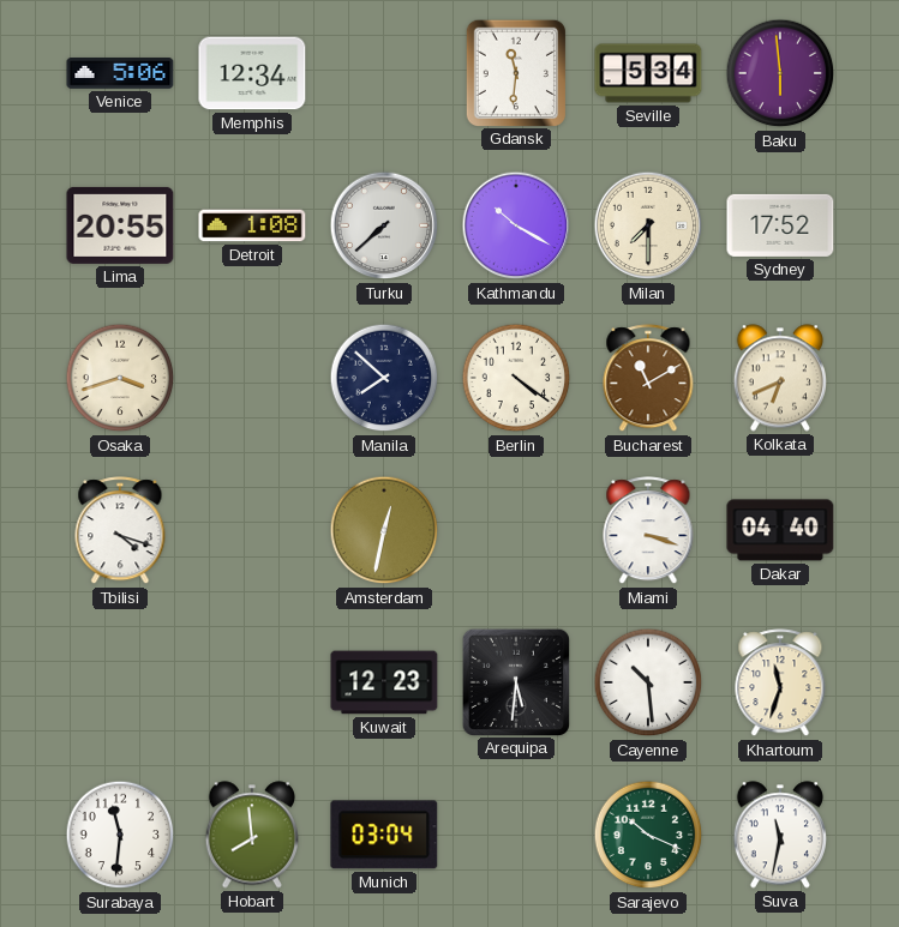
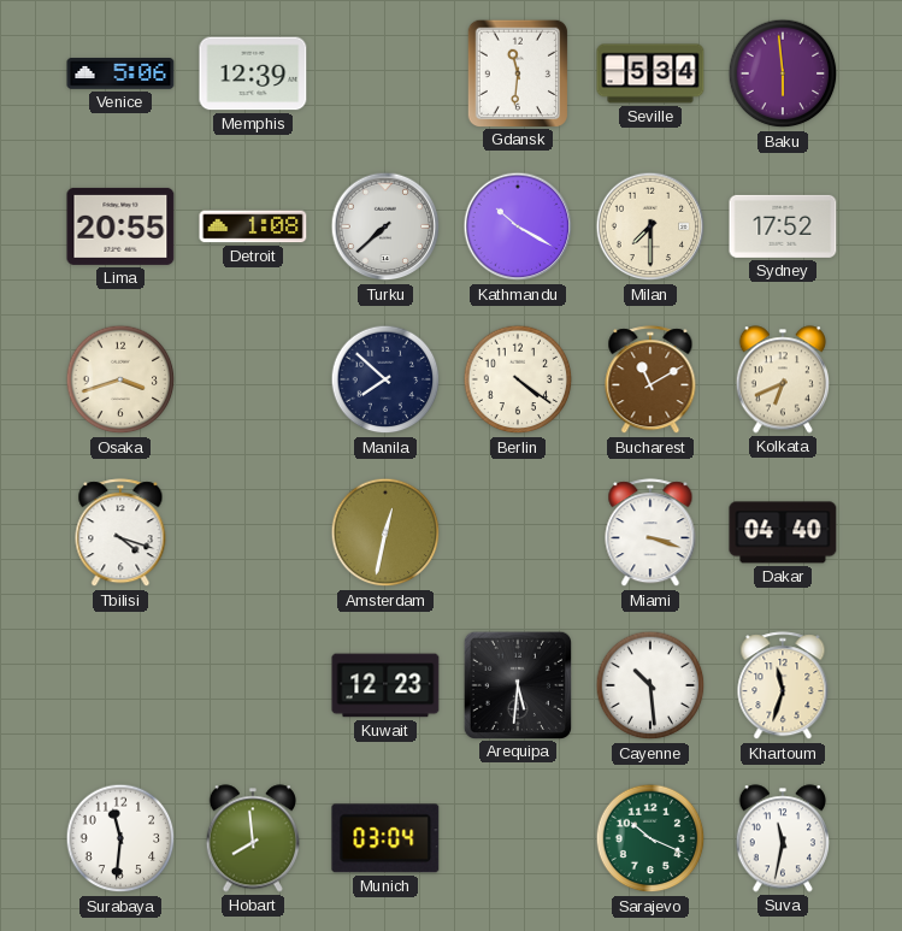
Memphis: 12:34 -> 12:39 (253, 73)
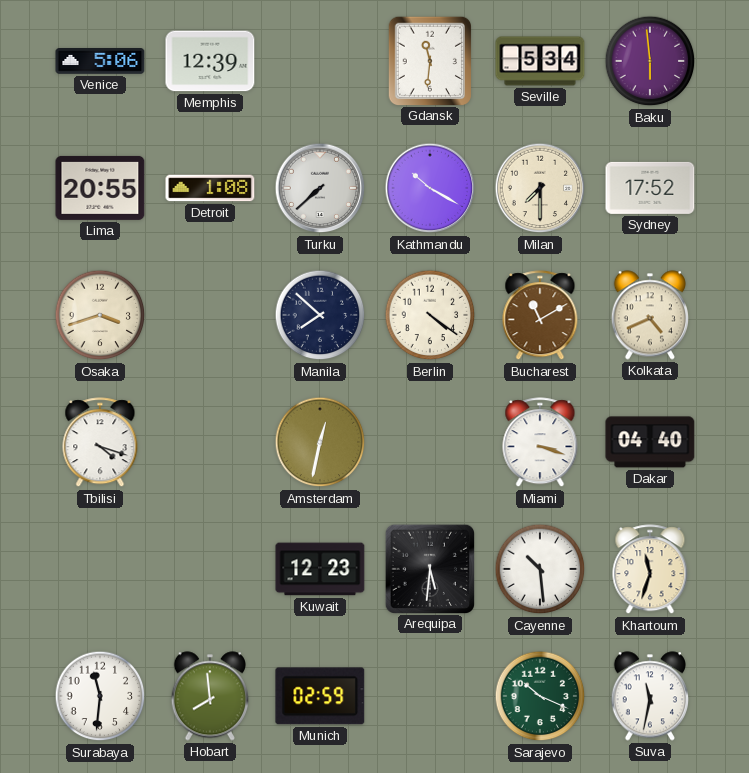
Kolkata: 6:41 -> 4:41 (649, 315)
Munich: 03:04 -> 02:59 (320, 696)
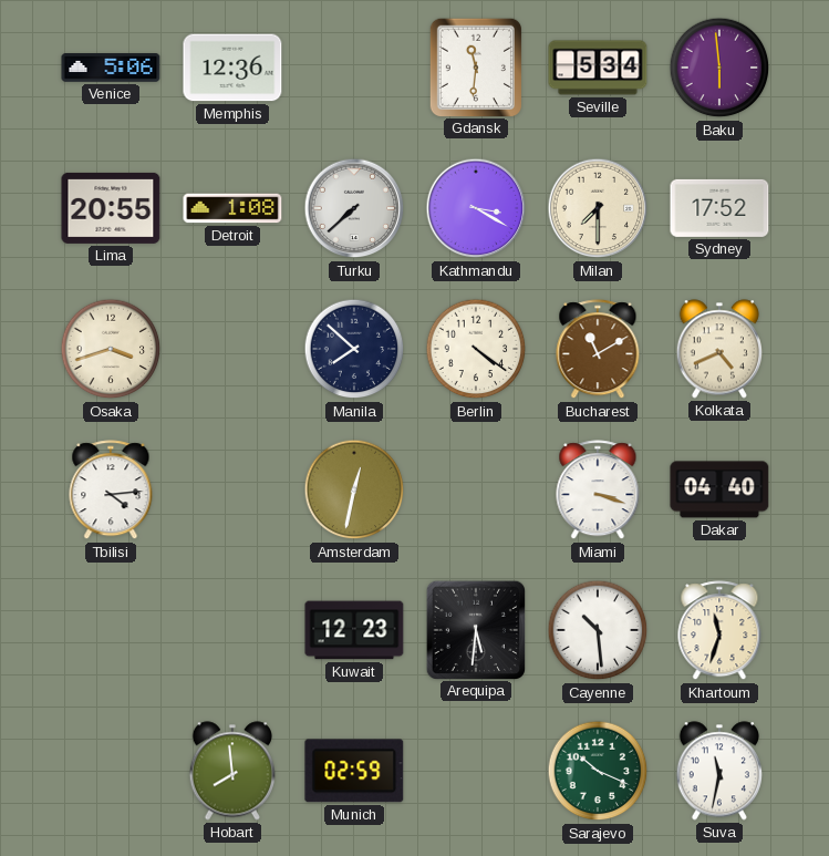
Memphis: 12:39 -> 12:36 (232, 68)
Kathmandu: 10:20 -> 3:20 (476, 208)
Tbilisi: 4:18 -> 4:14 (111, 491)
Surabaya: 11:31 -> none (100, 696)
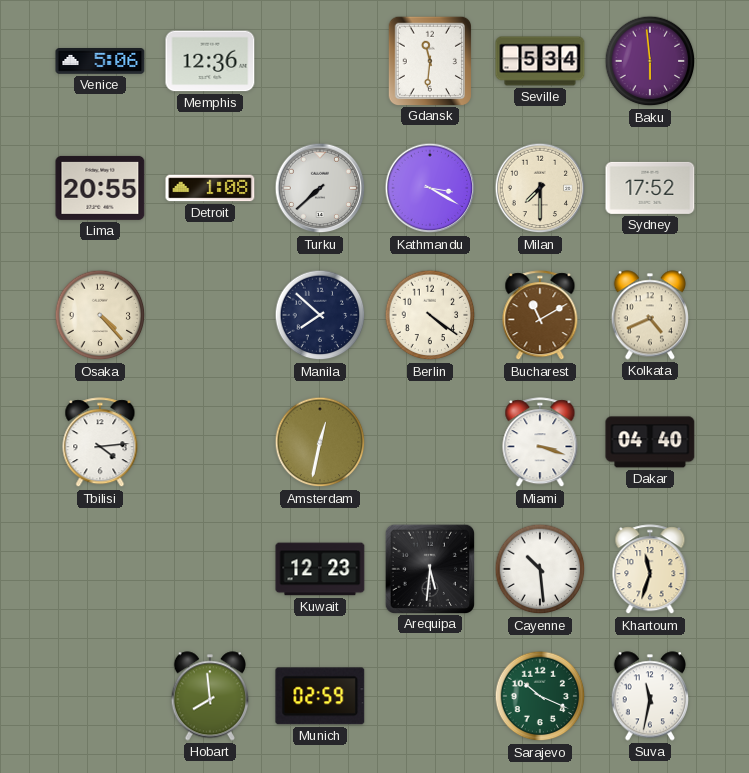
Osaka: 3:42 -> 4:23 (100, 315)
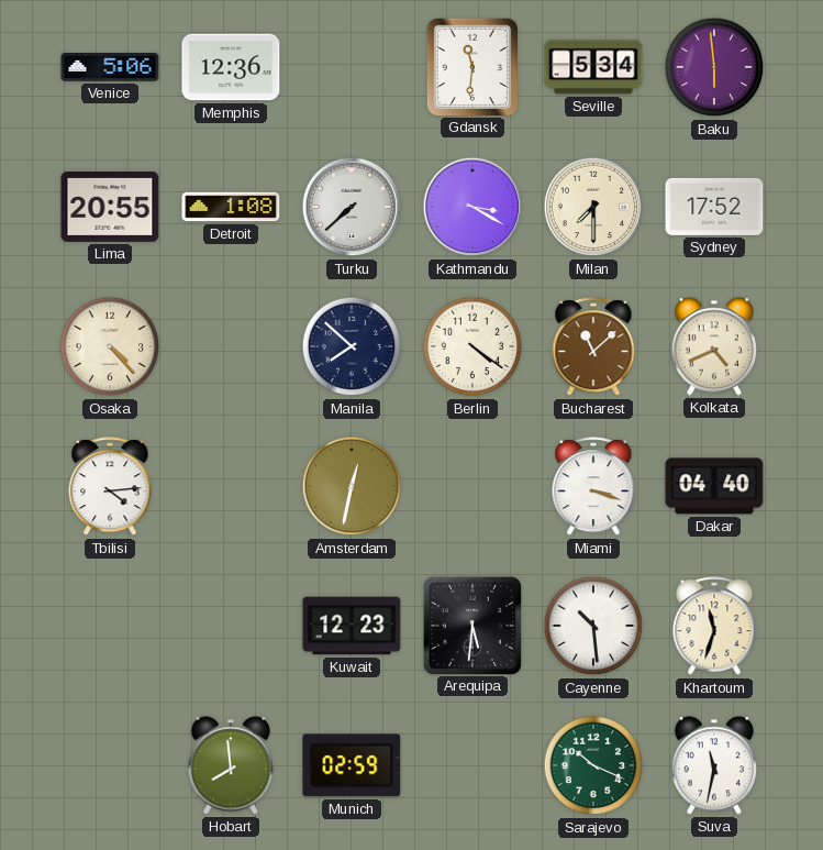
Bucharest: 11:10 -> 11:08 (593, 347)
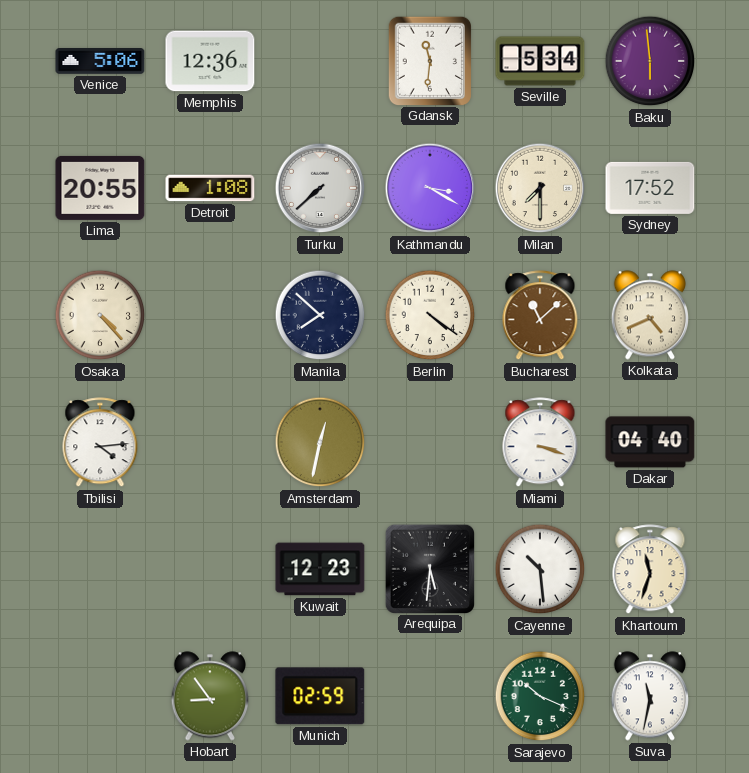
Hobart: 7:59 -> 8:54 (209, 696)
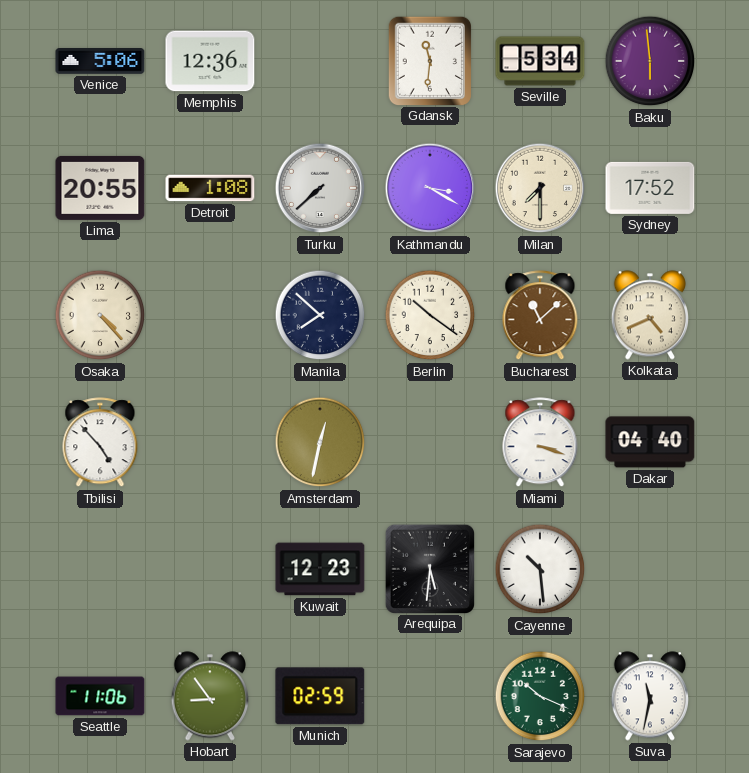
Berlin: 4:21 -> 10:21 (430, 315)
Tbilisi: 4:14 -> 4:53 (100, 443)
Khartoum: 11:33 -> none (650, 570)
Seattle: none -> 11:06 (100, 696)
